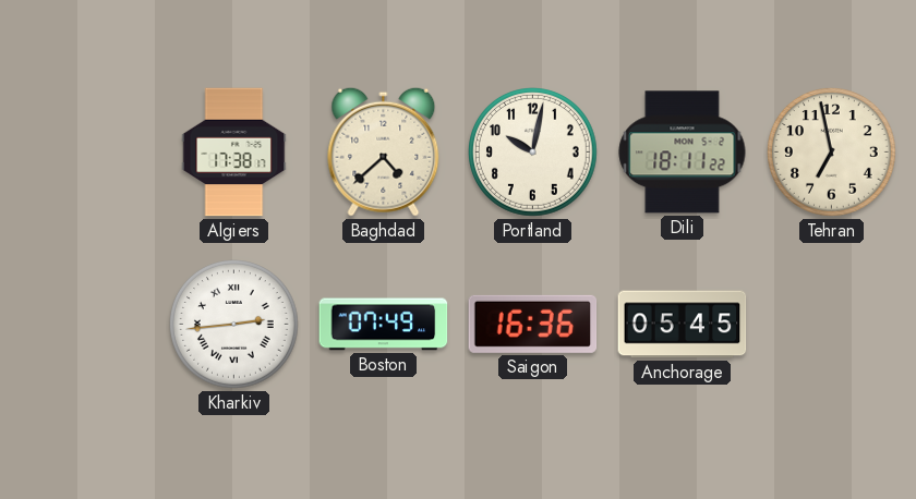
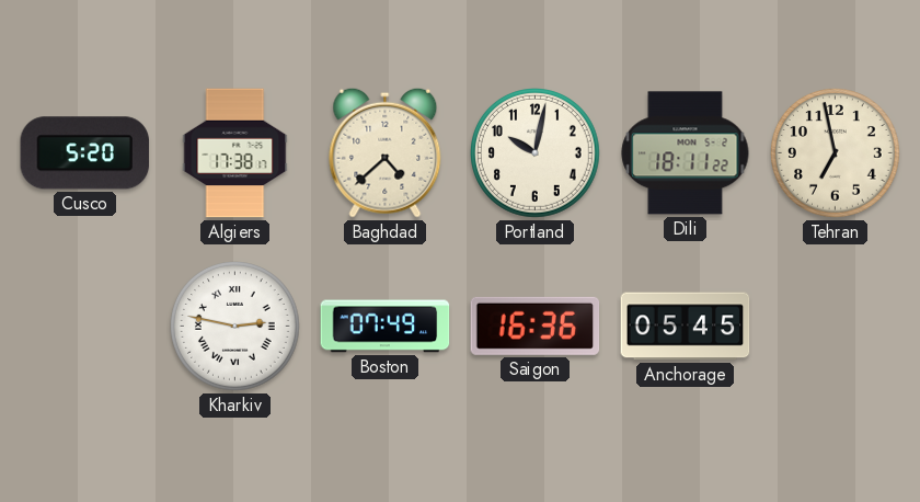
Cusco: none -> 5:20 (85, 153)
Kharkiv: 2:44 -> 2:47 (235, 327)
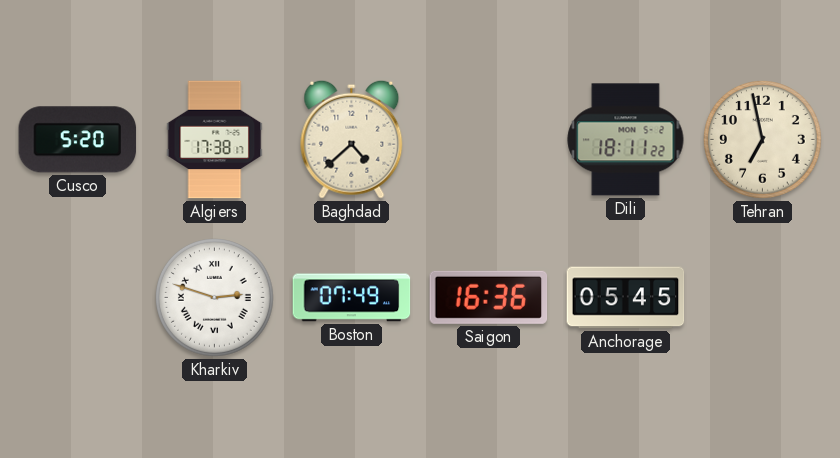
Portland: 10:02 -> none (536, 153)
Kharkiv: 2:47 -> 2:48 (215, 298)
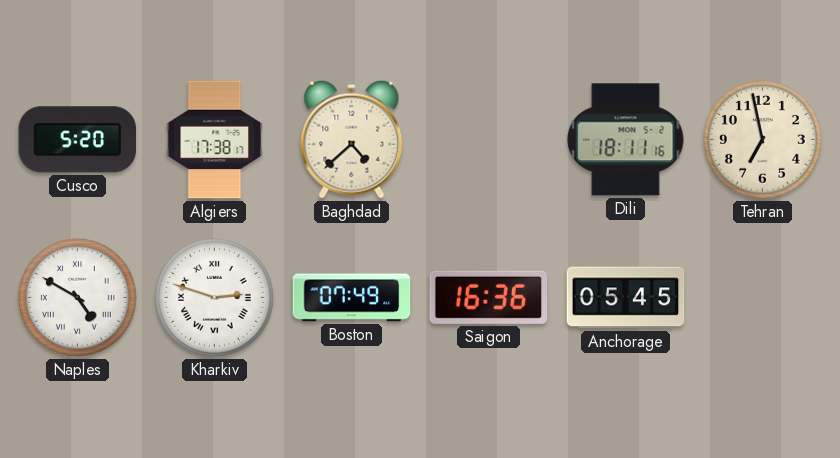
Dili: 18:11:22 -> 18:11:16 (626, 140)
Naples: none -> 4:50 (78, 298)
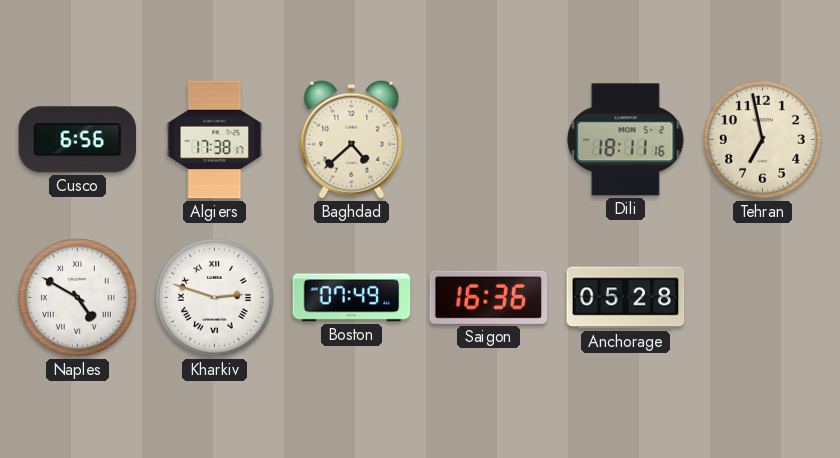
Cusco: 5:20 -> 6:56 (78, 140)
Anchorage: 05:45 -> 05:28 (626, 298)
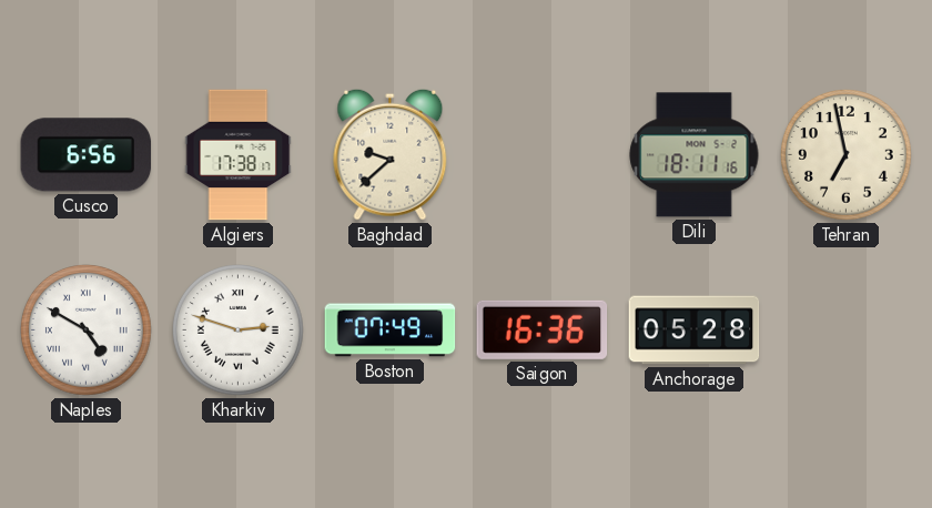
Baghdad: 4:38 -> 9:38 (391, 154)
